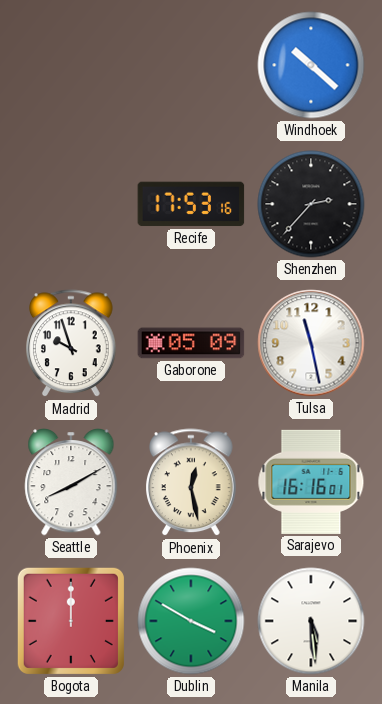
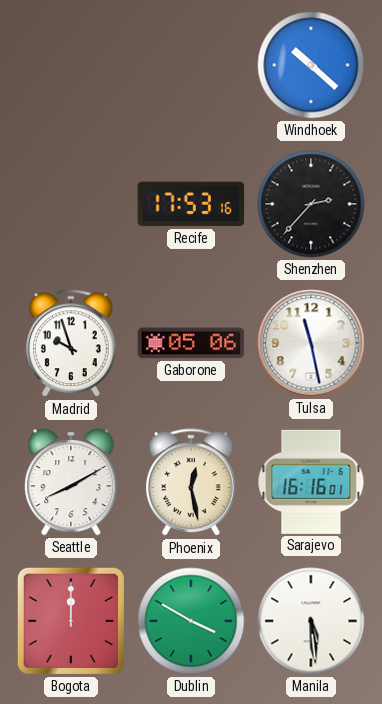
Gaborone: 05:09 -> 05:06 (191, 343)
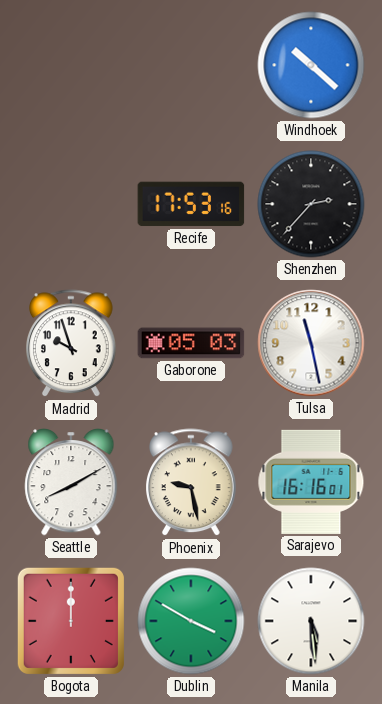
Gaborone: 05:06 -> 05:03 (191, 343)
Phoenix: 12:28 -> 9:28 (192, 483)
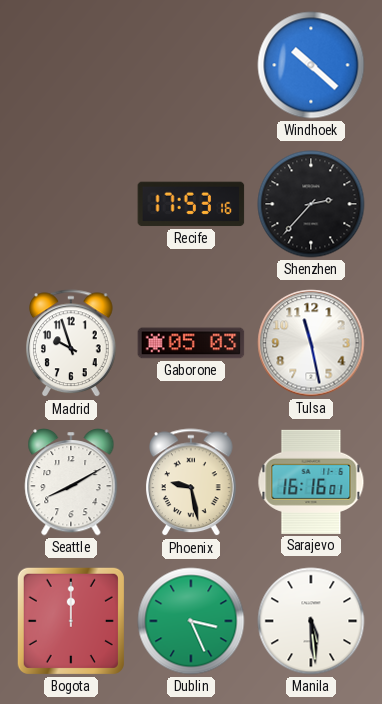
Dublin: 3:50 -> 3:26 (191, 621)
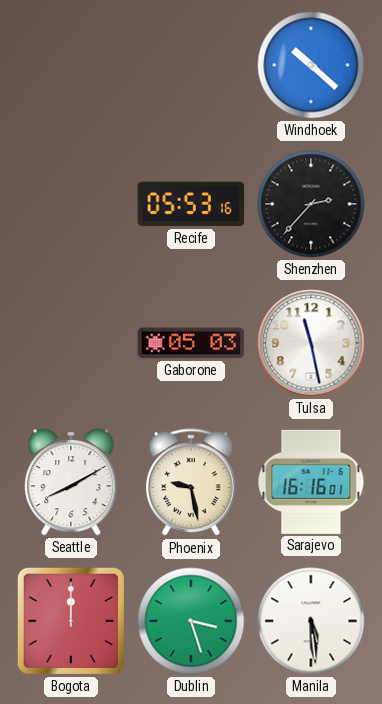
Recife: 17:53 -> 05:53 (191, 204)
Madrid: 9:57 -> none (72, 344)
Dublin: 3:26 -> 3:27 (191, 621)
